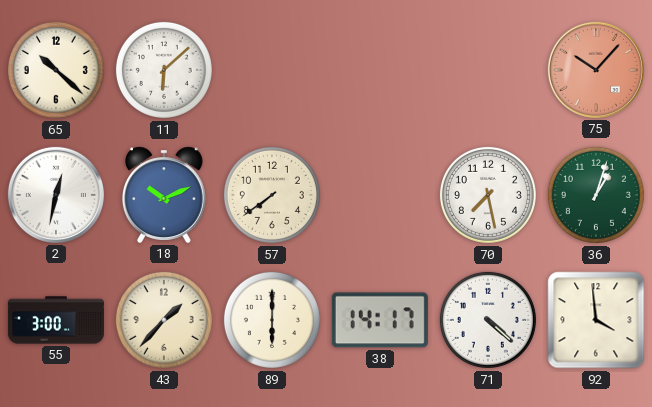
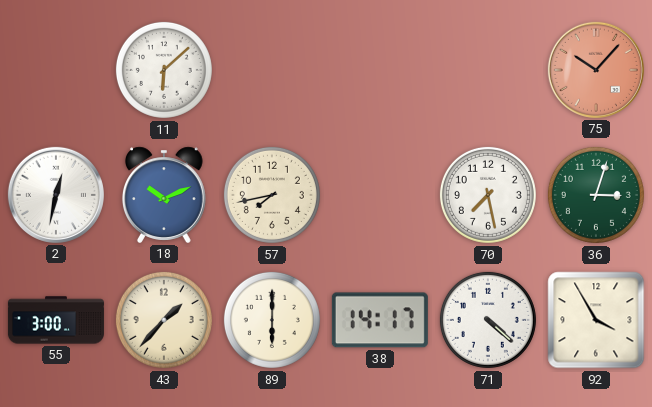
65: 10:22 -> none (56, 70)
57: 7:39 -> 7:43 (272, 195)
36: 1:03 -> 3:03 (596, 195)
92: 3:59 -> 3:55 (596, 320)
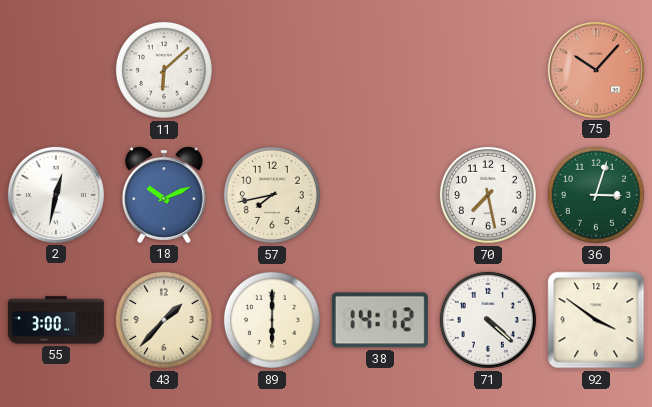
38: 14:17 -> 14:12 (380, 320)
92: 3:55 -> 3:51 (596, 320)
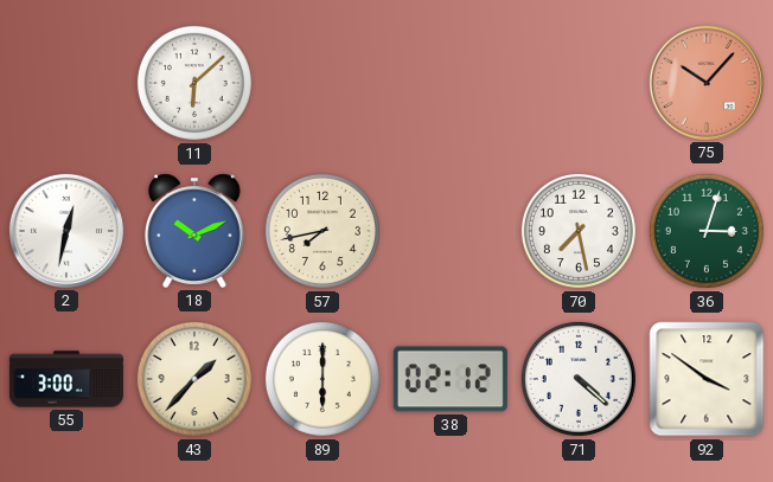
38: 14:12 -> 02:12 (451, 379)
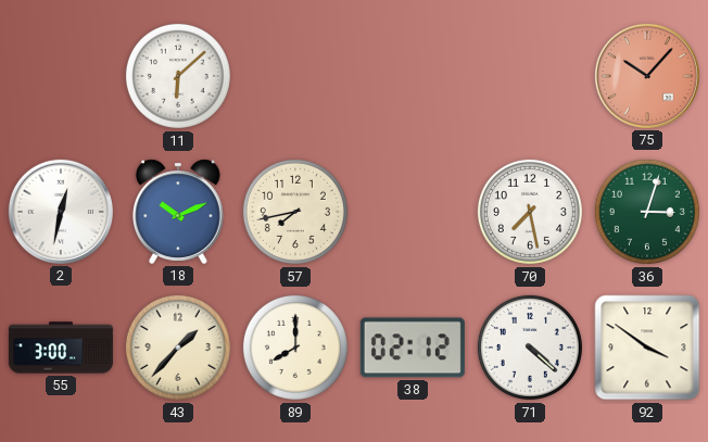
89: 6:00 -> 8:00 (295, 348)
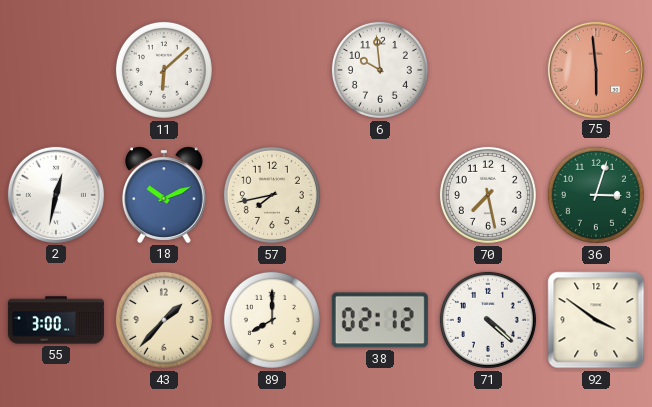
6: none -> 9:59 (380, 70)
75: 10:07 -> 5:59 (596, 70)
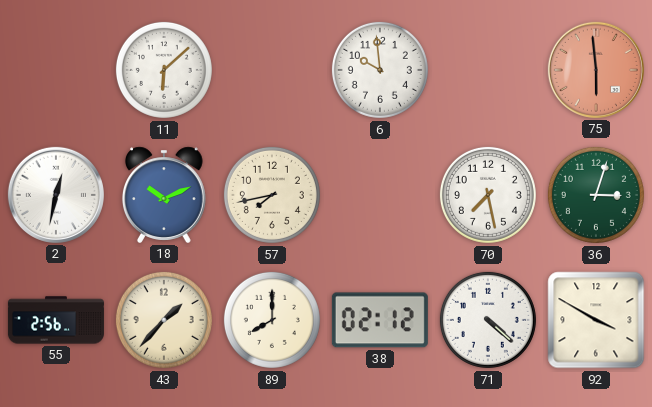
55: 3:00 -> 2:56 (56, 320)
92: 3:51 -> 3:50 (596, 320)
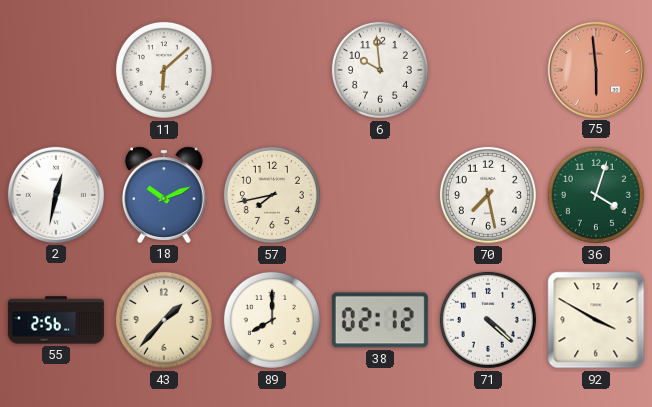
36: 3:03 -> 4:03 (596, 195)
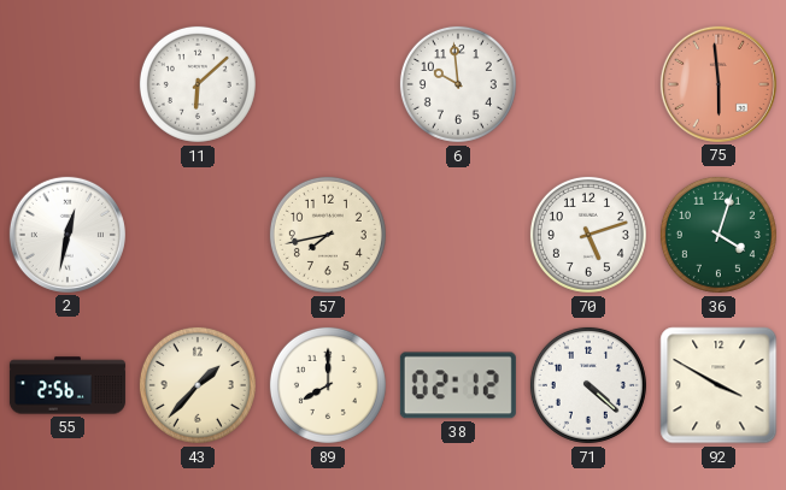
18: 10:11 -> none (164, 195)
70: 7:28 -> 5:12 (588, 235)
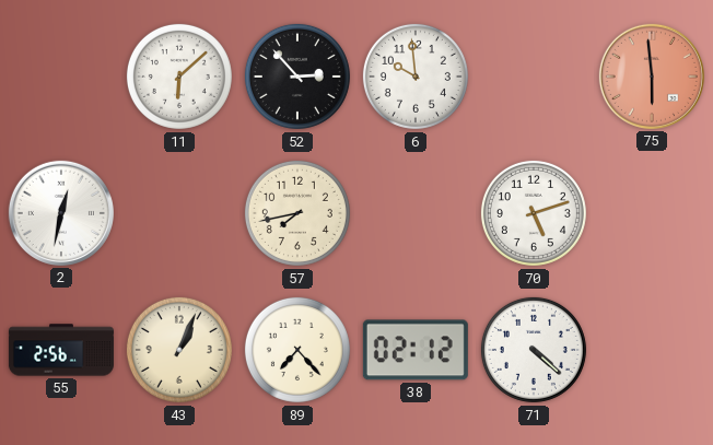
52: none -> 2:53 (297, 77)
36: 4:03 -> none (718, 235)
43: 1:37 -> 1:04 (179, 350)
89: 8:00 -> 7:23 (297, 350)
92: 3:50 -> none (718, 385)
